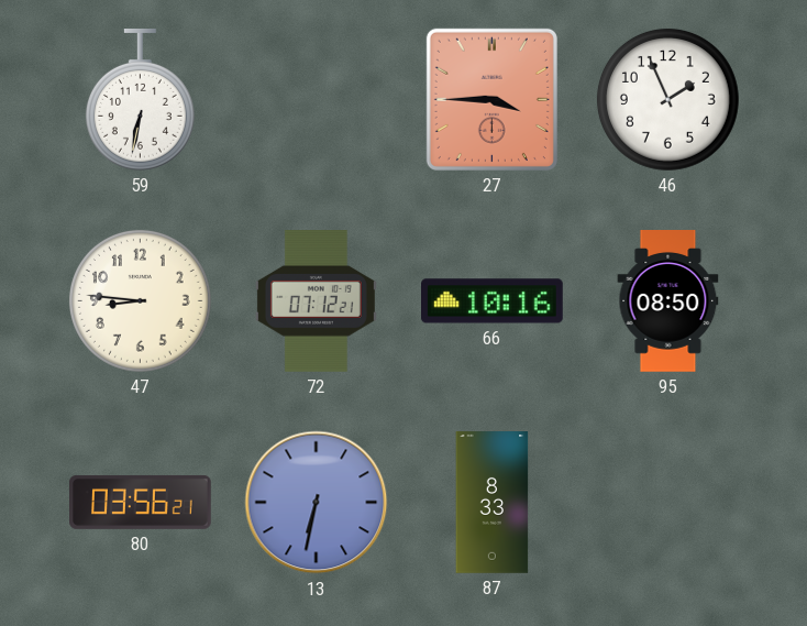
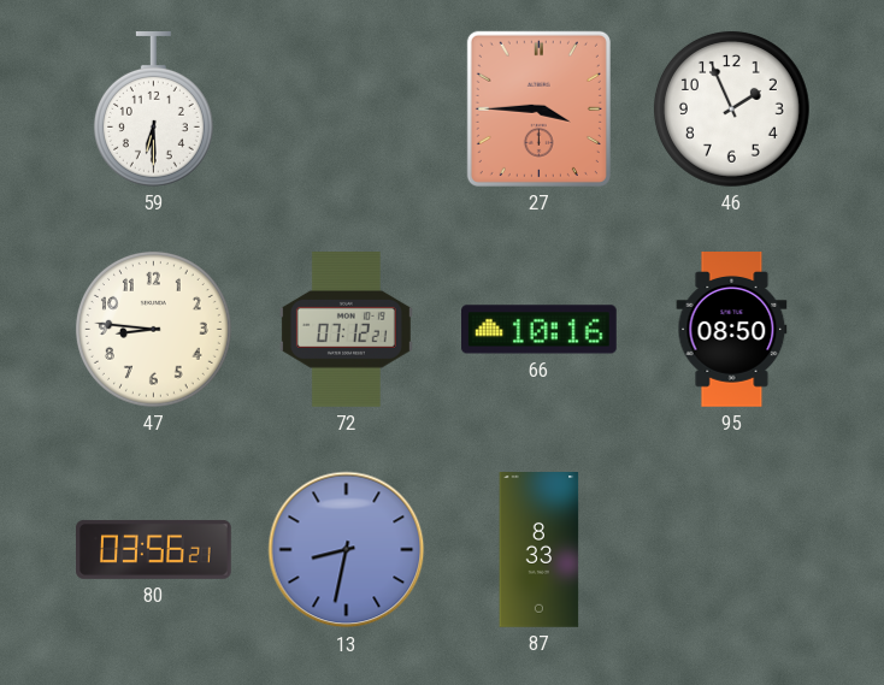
59: 6:32 -> 6:30 (153, 110)
13: 6:32 -> 8:32 (347, 550)
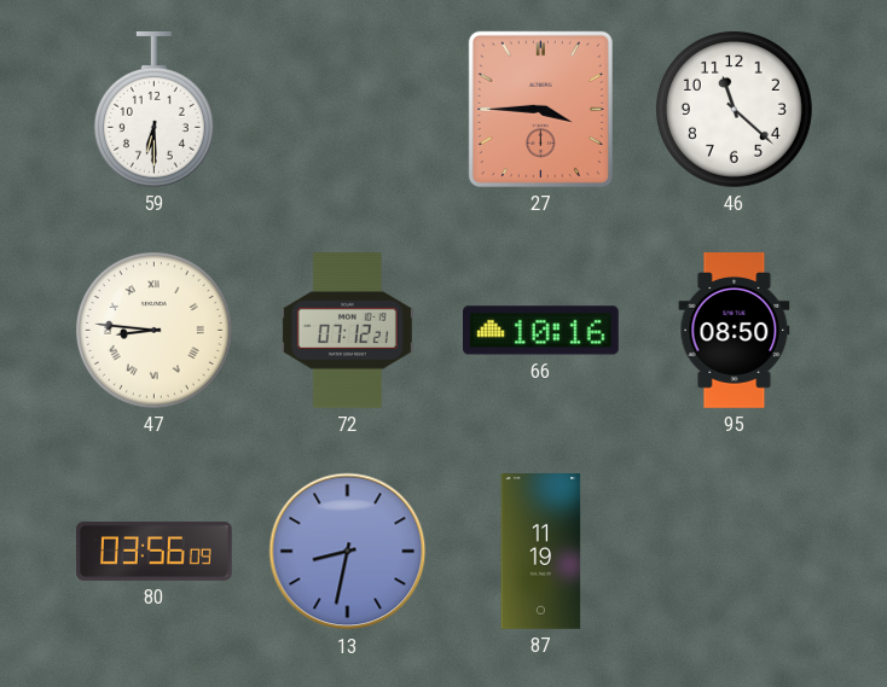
46: 1:56 -> 11:22 (734, 109)
47 numerals: Arabic -> Roman (153, 330)
80: 03:56:21 -> 03:56:09 (155, 551)
87: 8:33 -> 11:19 (541, 552)
